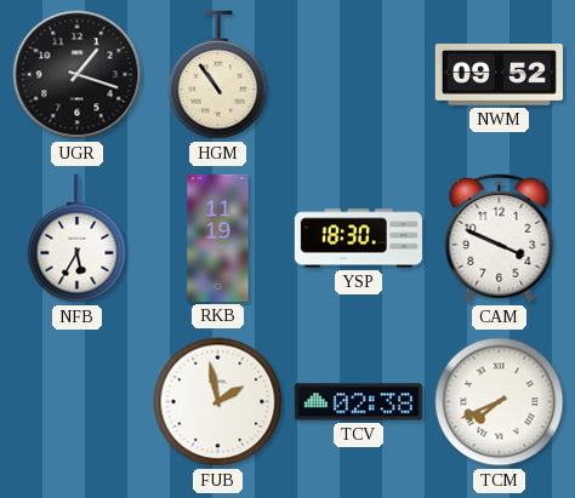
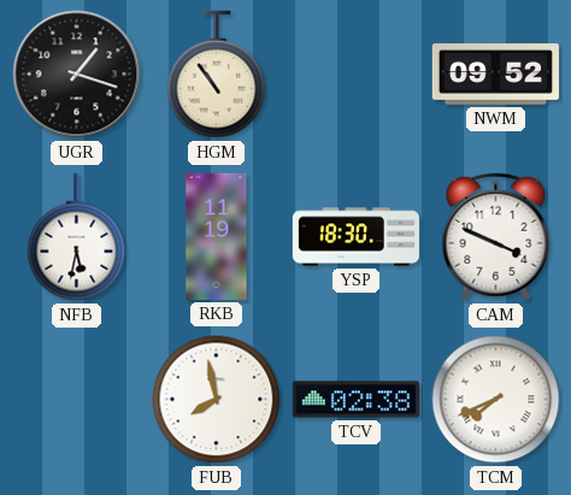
NFB: 5:35 -> 5:32 (77, 237)
FUB: 1:58 -> 7:58 (217, 400)
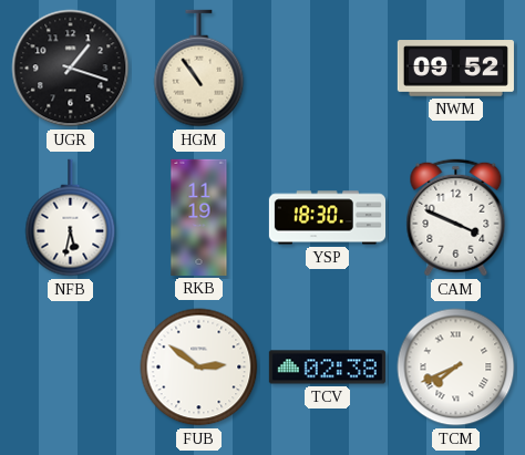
FUB: 7:58 -> 2:51 (199, 368)
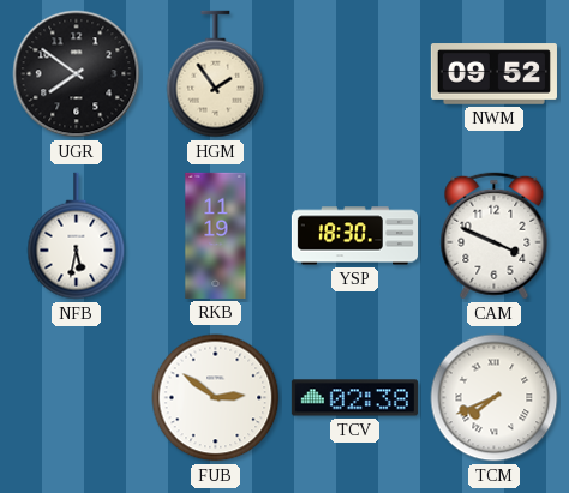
UGR: 1:18 -> 7:51 (77, 74)
HGM: 10:54 -> 1:54 (216, 74)
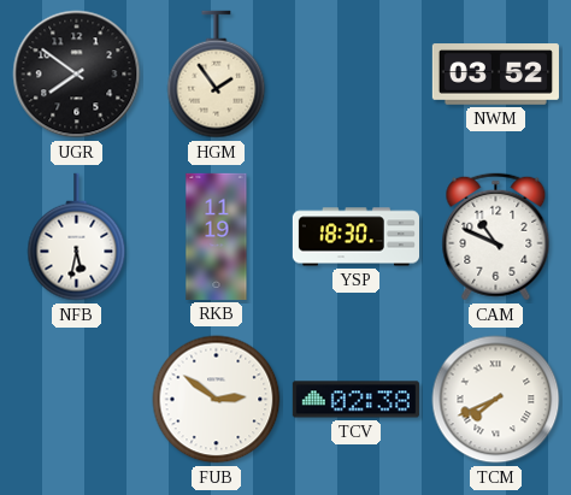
NWM: 09:52 -> 03:52 (495, 75)
CAM: 3:49 -> 10:49 (496, 237)
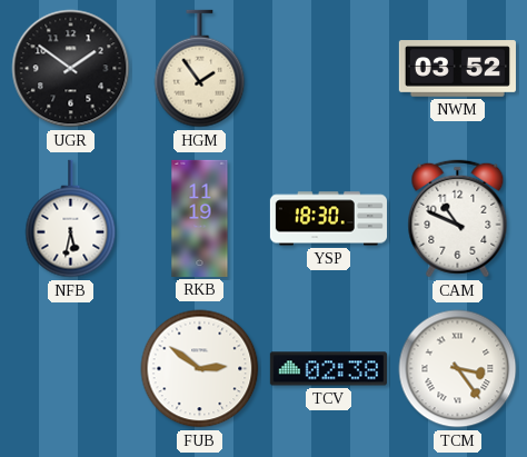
UGR: 7:51 -> 1:51 (71, 69)
TCM: 7:41 -> 3:24 (458, 369)
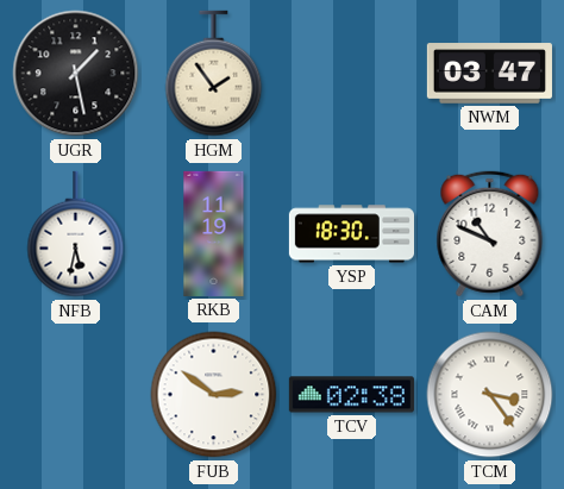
UGR: 1:51 -> 1:28 (76, 74)
NWM: 03:52 -> 03:47 (489, 74)
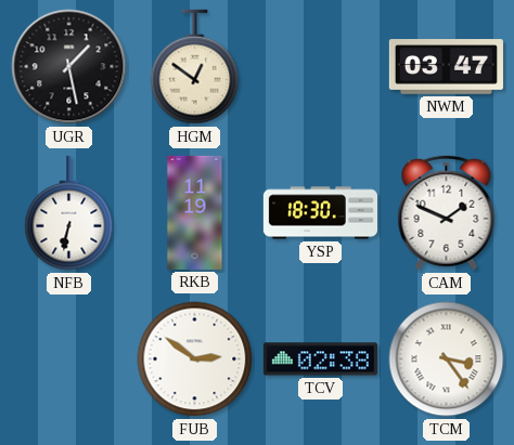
HGM: 1:54 -> 12:51 (195, 67)
NFB: 5:32 -> 6:32 (69, 213)
CAM: 10:49 -> 1:49 (447, 213)
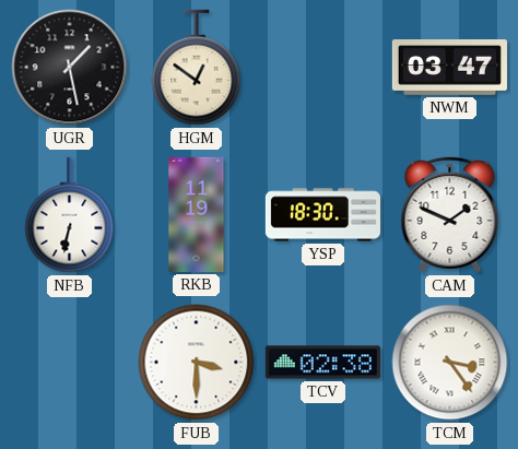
FUB: 2:51 -> 3:30 (197, 363)
